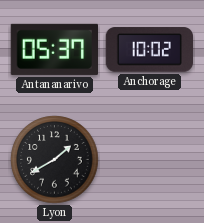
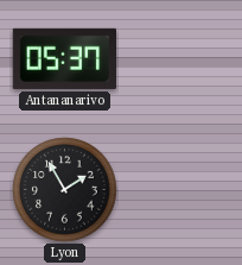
Anchorage: 10:02 -> none (150, 50)
Lyon: 1:40 -> 1:55 (65, 190)
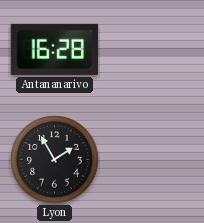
Antananarivo: 05:37 -> 16:28 (54, 49)
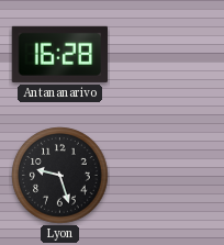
Lyon: 1:55 -> 9:27 (60, 176)
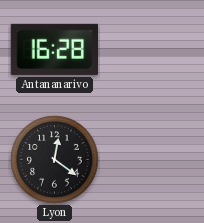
Lyon: 9:27 -> 12:21 (55, 160)
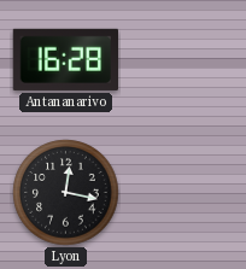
Lyon: 12:21 -> 12:17 (66, 193)
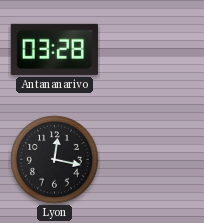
Antananarivo: 16:28 -> 03:28 (54, 49)
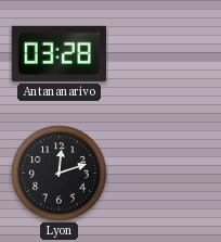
Lyon: 12:17 -> 12:12 (60, 174)
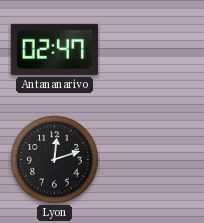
Antananarivo: 03:28 -> 02:47 (54, 49)
